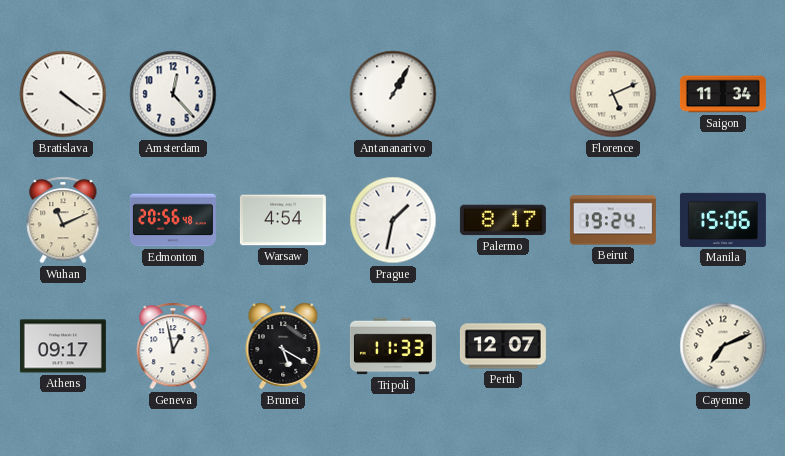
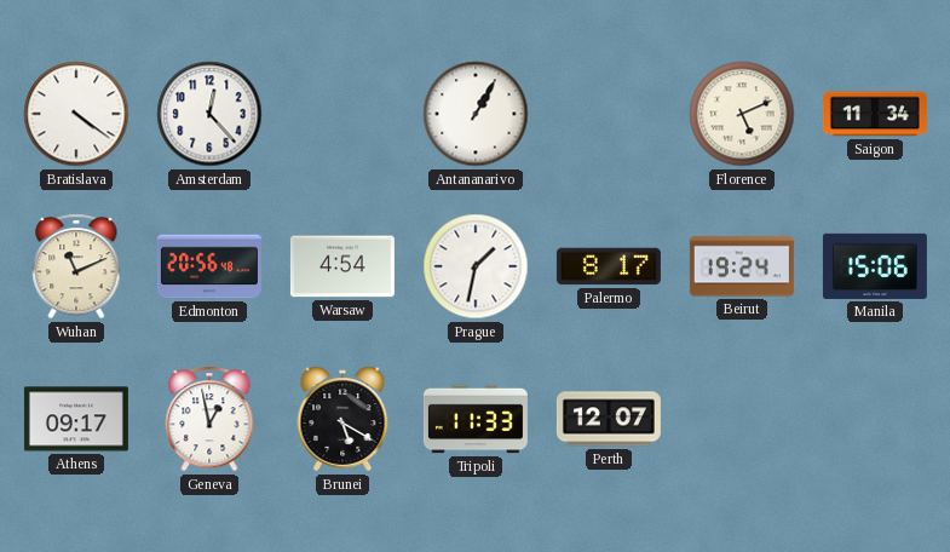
Cayenne: 7:11 -> none (723, 346)
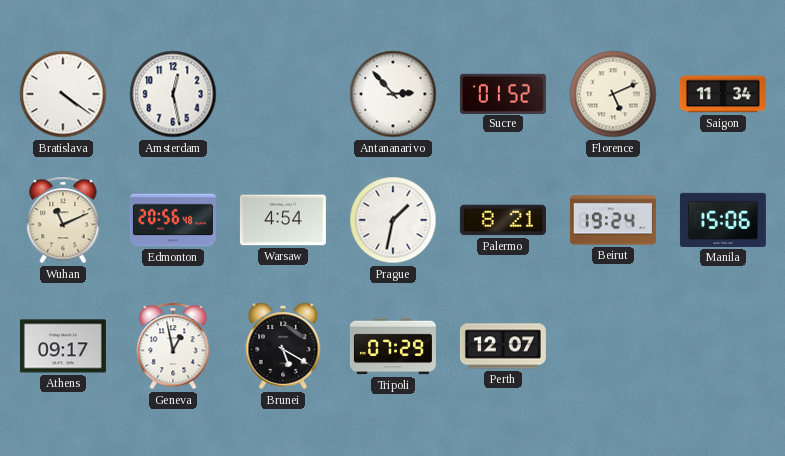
Amsterdam: 12:23 -> 12:28 (173, 94)
Antananarivo: 1:05 -> 2:53 (393, 94)
Sucre: none -> 01:52 (503, 93)
Palermo: 8:17 -> 8:21 (503, 220)
Tripoli: 11:33 -> 07:29 (393, 346)
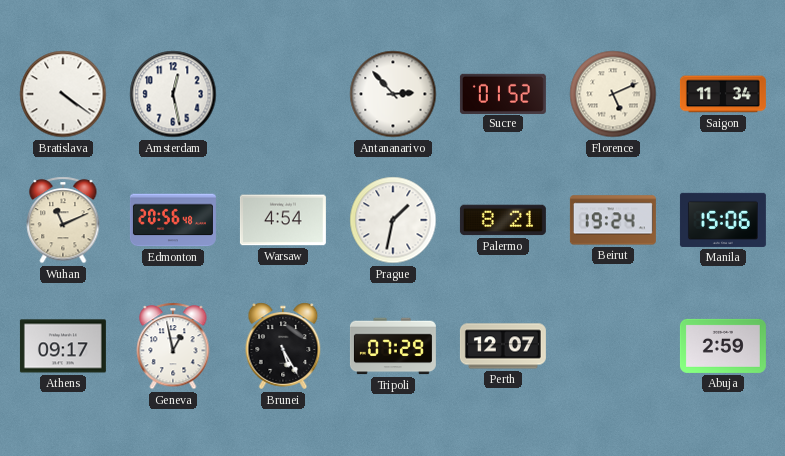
Brunei: 5:20 -> 5:25 (283, 346)
Abuja: none -> 2:59 (723, 346)
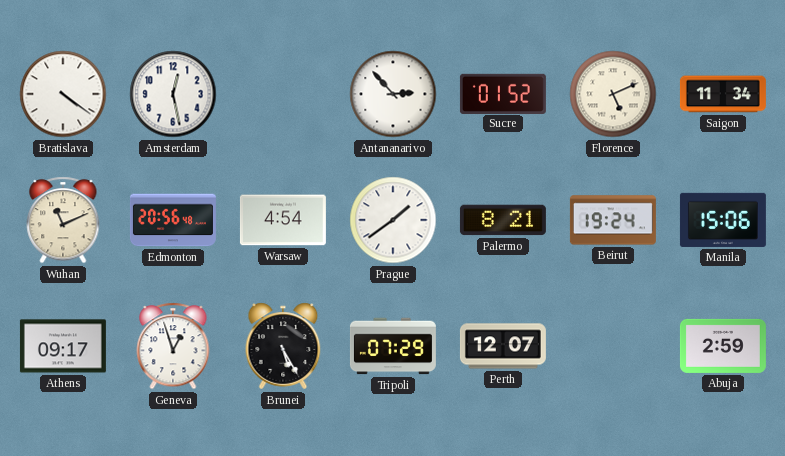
Prague: 1:32 -> 1:39 (393, 220)
Geneva: 12:58 -> 12:57 (173, 346)
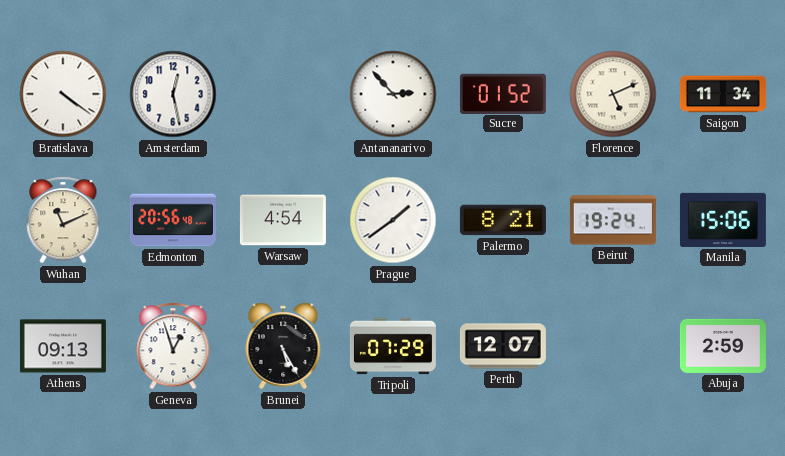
Athens: 09:17 -> 09:13 (63, 346)
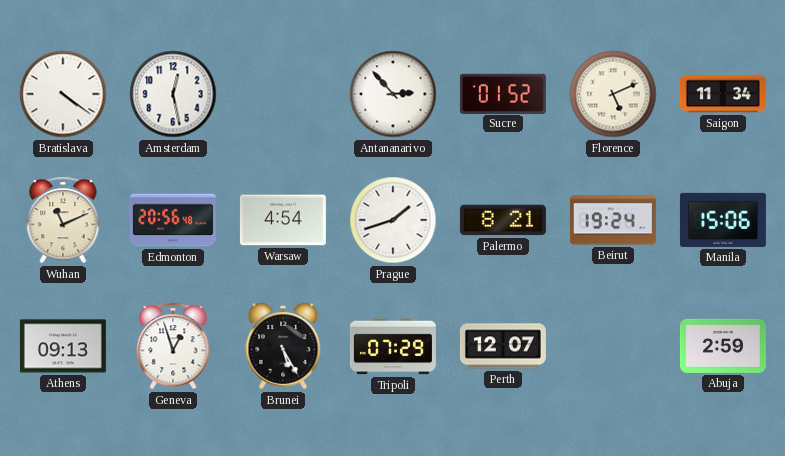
Prague: 1:39 -> 1:42 (393, 220)
